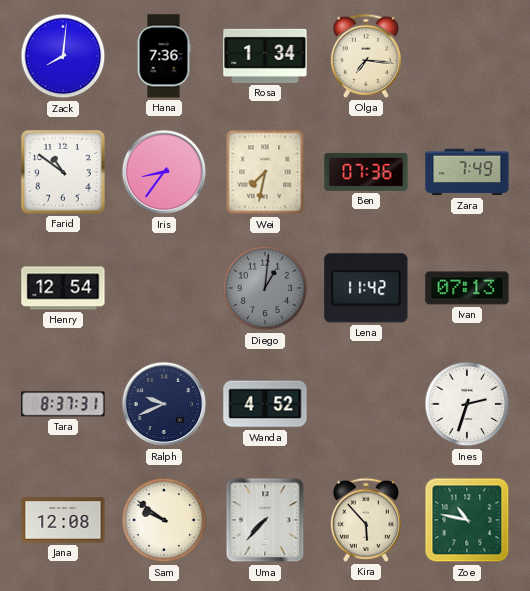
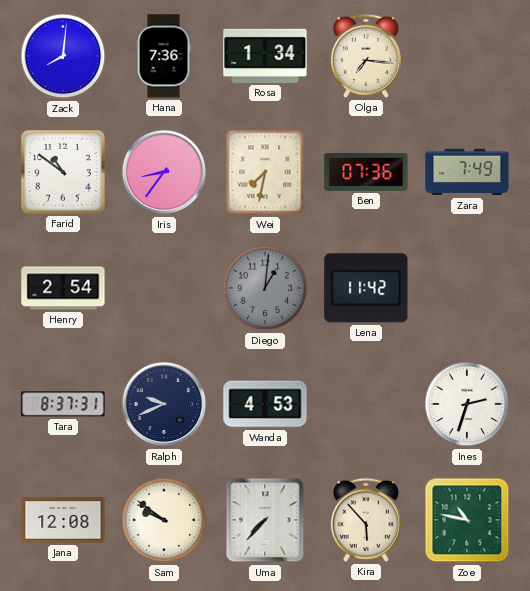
Henry: 12:54 -> 2:54 (63, 288)
Ivan: 07:13 -> none (467, 288)
Wanda: 4:52 -> 4:53 (265, 404)
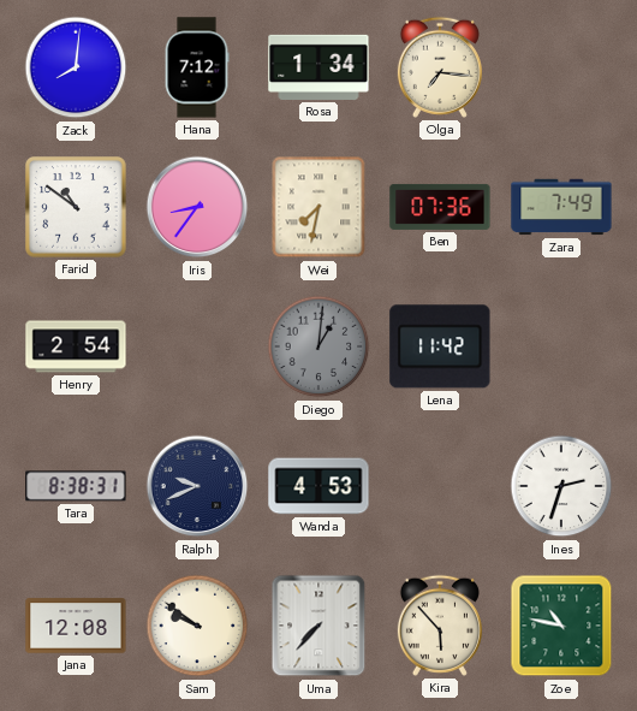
Hana: 7:36 -> 7:12 (197, 67)
Tara: 8:37 -> 8:38 (76, 486)
